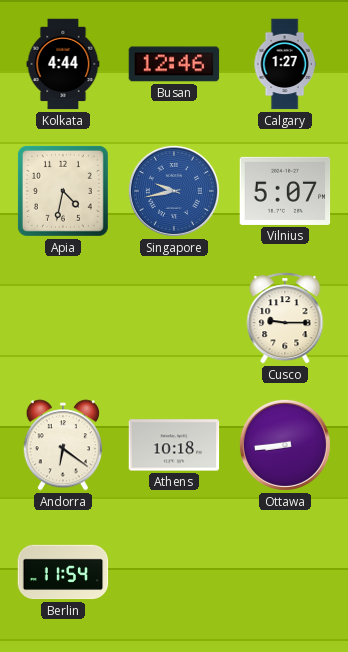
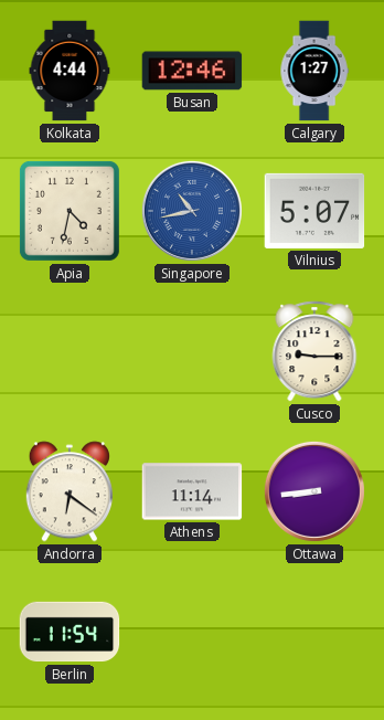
Singapore: 9:43 -> 10:43 (192, 211)
Athens: 10:18 -> 11:14 (192, 491)
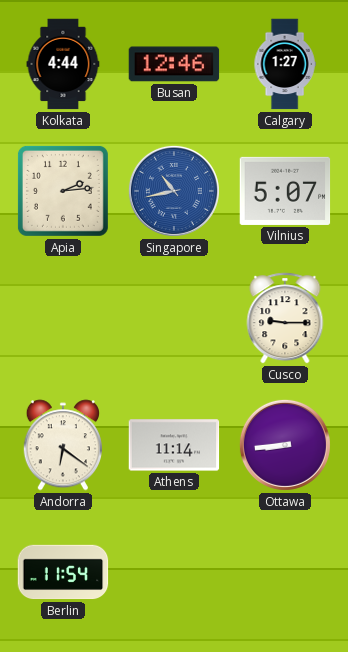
Apia: 4:32 -> 2:14 (63, 191)
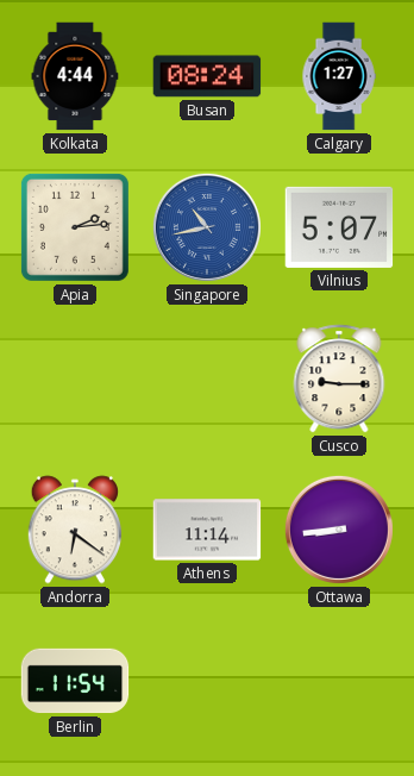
Busan: 12:46 -> 08:24 (207, 76)
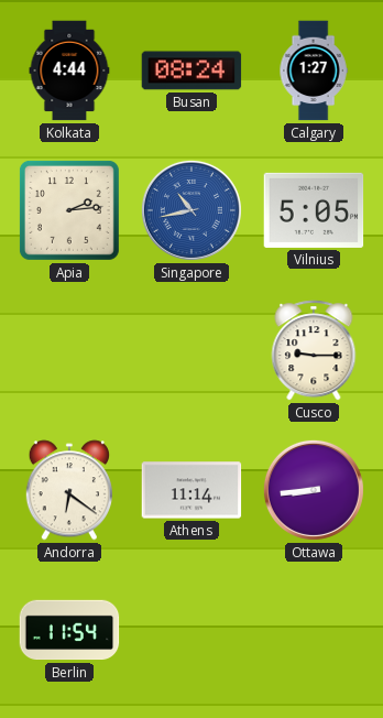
Vilnius: 5:07 -> 5:05 (314, 210)
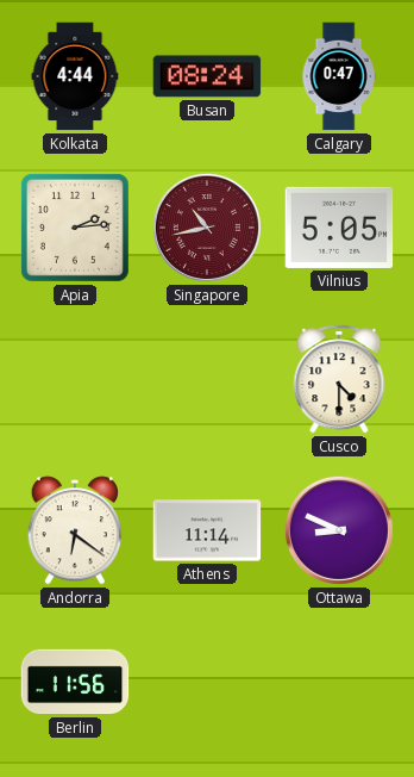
Calgary: 1:27 -> 0:47 (339, 76)
Singapore dial: blue -> burgundy (207, 228)
Cusco: 9:15 -> 4:30 (339, 379)
Ottawa: 8:44 -> 8:49 (339, 530)
Berlin: 11:54 -> 11:56 (75, 682)
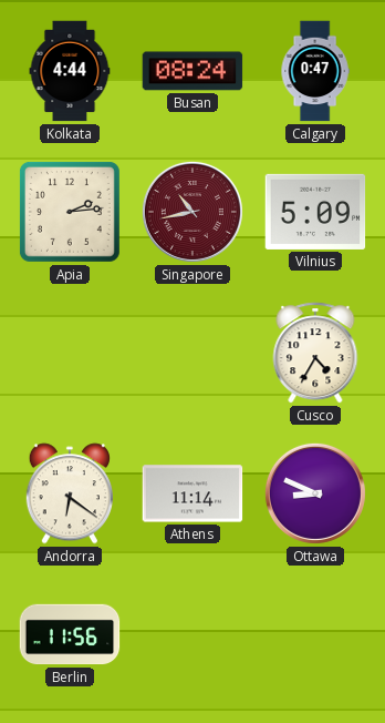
Vilnius: 5:05 -> 5:09 (315, 212)
Cusco: 4:30 -> 4:35 (315, 353)
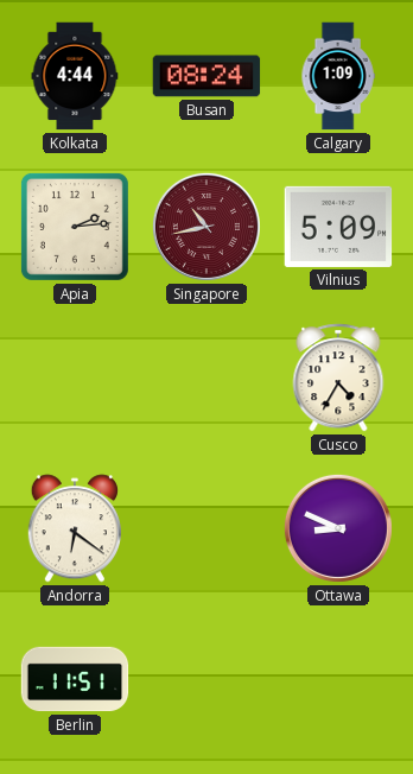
Calgary: 0:47 -> 1:09 (338, 76)
Athens: 11:14 -> none (192, 493)
Berlin: 11:56 -> 11:51 (75, 679)
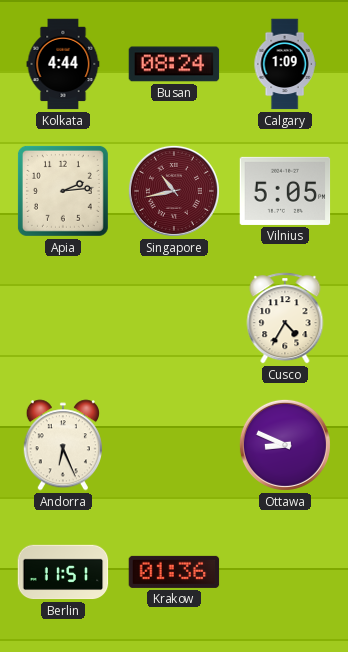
Vilnius: 5:09 -> 5:05 (285, 191)
Andorra: 6:21 -> 6:26 (63, 445)
Krakow: none -> 01:36 (174, 572)
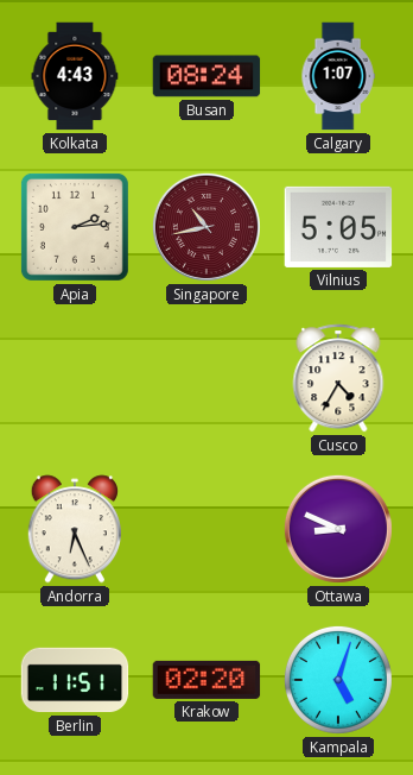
Kolkata: 4:44 -> 4:43 (75, 76)
Calgary: 1:09 -> 1:07 (338, 76)
Krakow: 01:36 -> 02:20 (206, 680)
Kampala: none -> 5:03 (338, 680)
